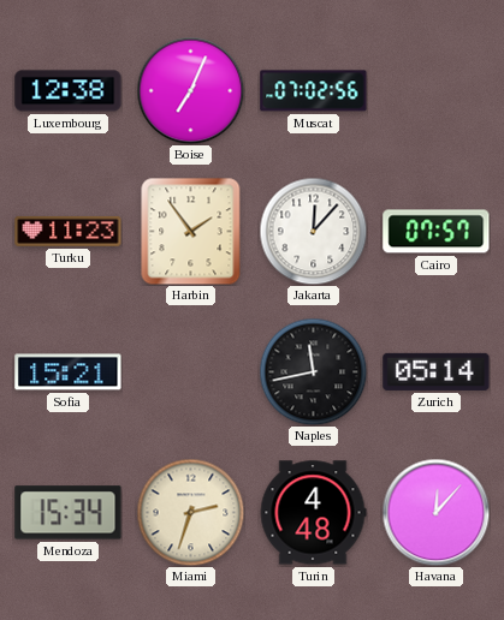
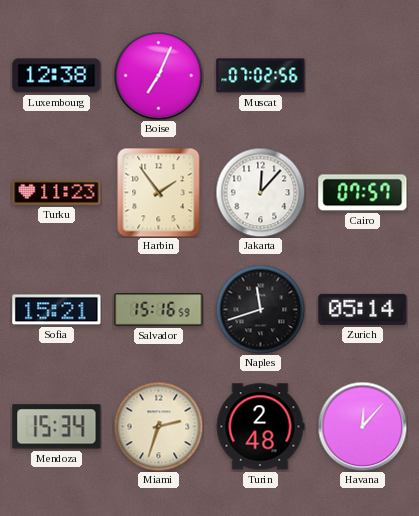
Salvador: none -> 15:16 (159, 310)
Naples: 11:43 -> 11:42 (260, 309)
Turin: 4:48 -> 2:48 (260, 427)
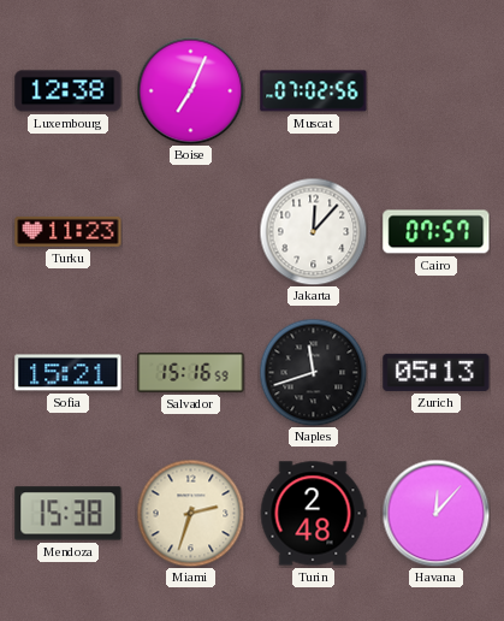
Harbin: 1:54 -> none (159, 192)
Zurich: 05:14 -> 05:13 (437, 372)
Mendoza: 15:34 -> 15:38 (69, 514)
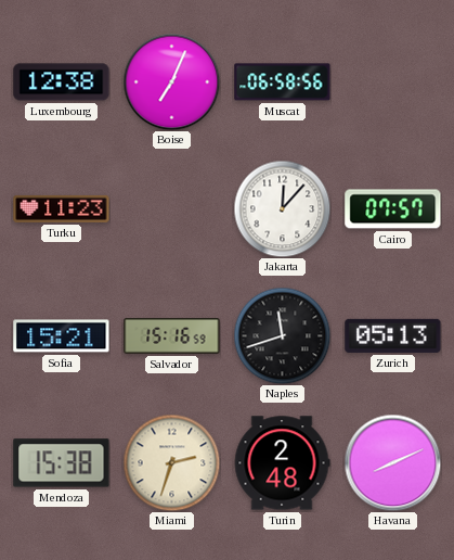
Muscat: 07:02 -> 06:58 (283, 82)
Havana: 12:07 -> 8:11 (392, 462)
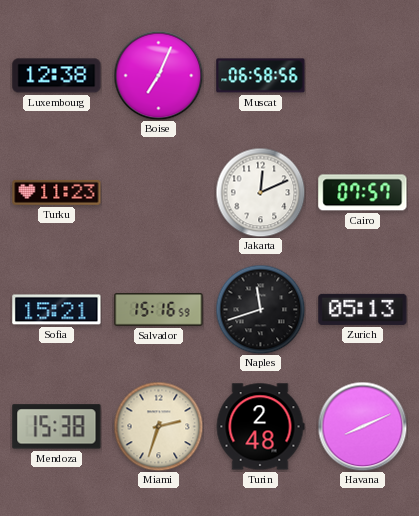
Jakarta: 12:07 -> 12:11 (260, 192)
